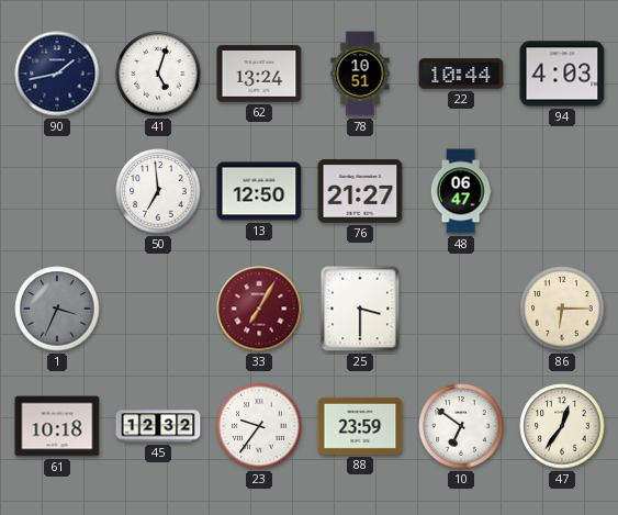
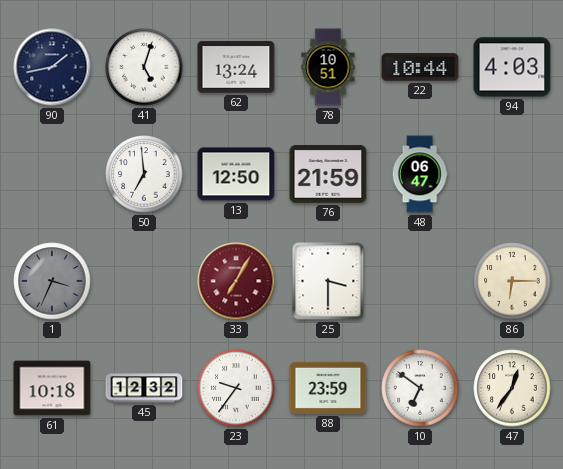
76: 21:27 -> 21:59 (328, 174)
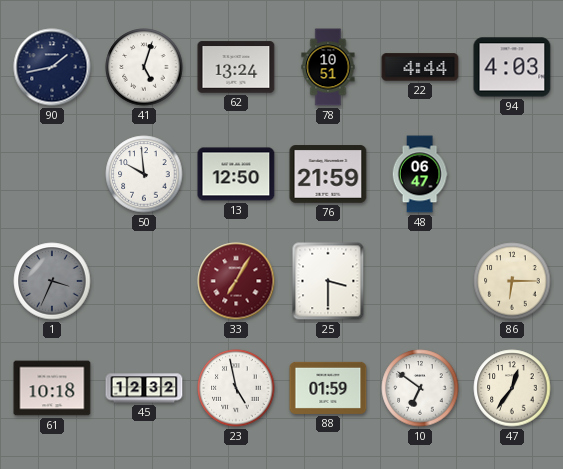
22: 10:44 -> 4:44 (420, 67)
50: 6:59 -> 9:59 (144, 174)
23: 9:36 -> 4:58 (236, 388)
88: 23:59 -> 01:59 (328, 388)
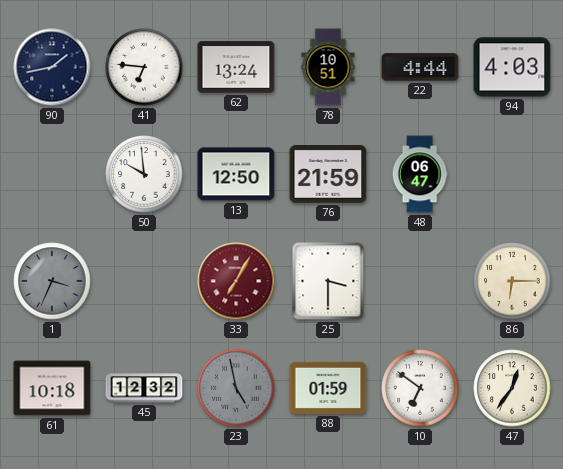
41: 5:03 -> 6:46 (144, 67)
23 dial: white -> grey (236, 388)
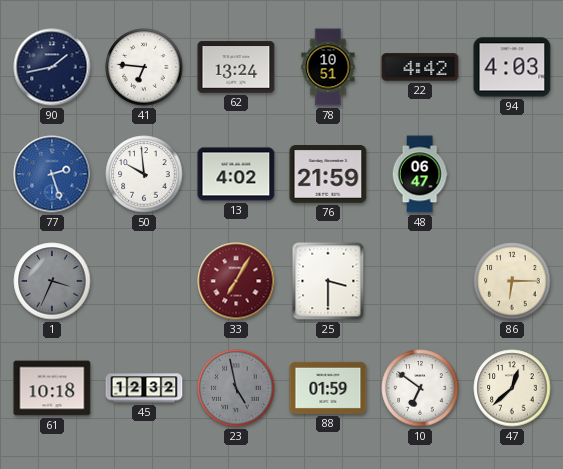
22: 4:44 -> 4:42 (420, 67)
77: none -> 2:27 (52, 174)
13: 12:50 -> 4:02 (236, 174)
47: 12:36 -> 12:38 (512, 388)
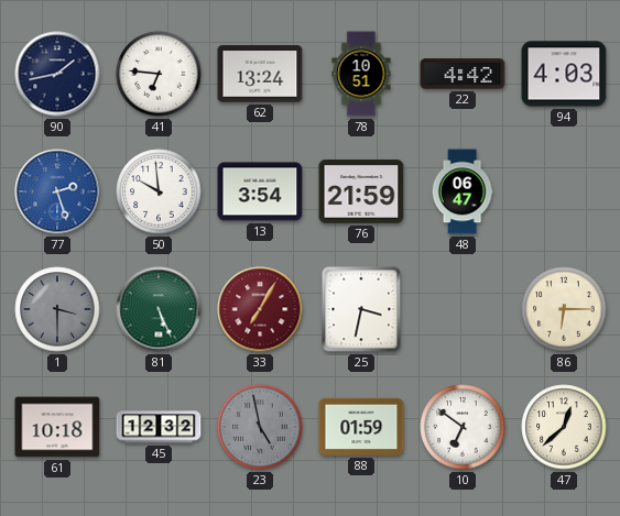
13: 4:02 -> 3:54 (260, 191)
1: 3:34 -> 3:30 (57, 309)
81: none -> 5:26 (159, 309)
25: 3:30 -> 3:32 (361, 309)
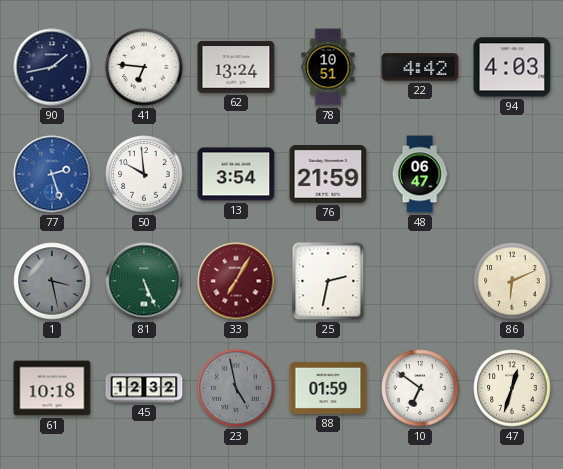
1: 3:30 -> 3:28 (52, 281)
25: 3:32 -> 2:32 (328, 281)
86: 6:15 -> 6:11 (512, 281)
47: 12:38 -> 12:33 (512, 388)
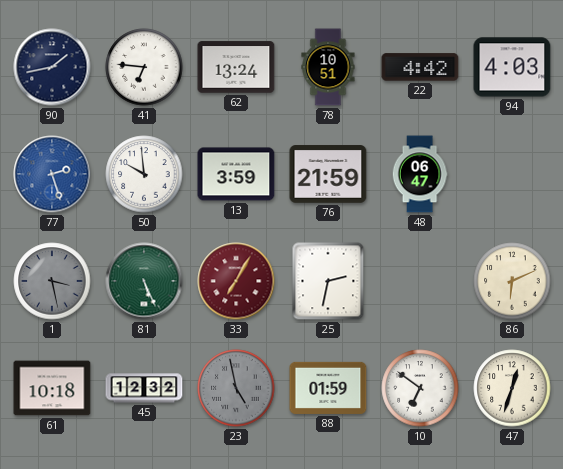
13: 3:54 -> 3:59 (236, 174)
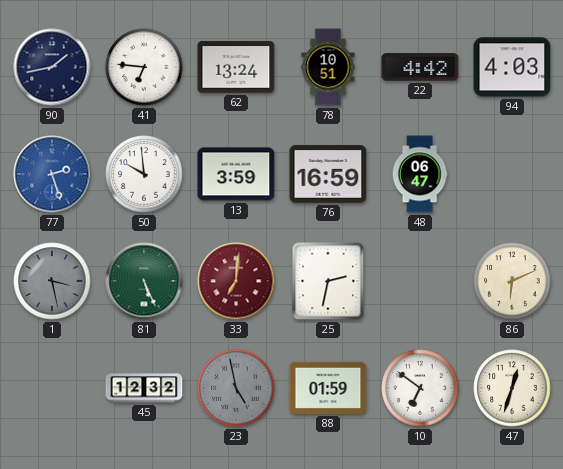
76: 21:59 -> 16:59 (328, 174)
33: 7:05 -> 7:01 (236, 281)
61: 10:18 -> none (52, 388)
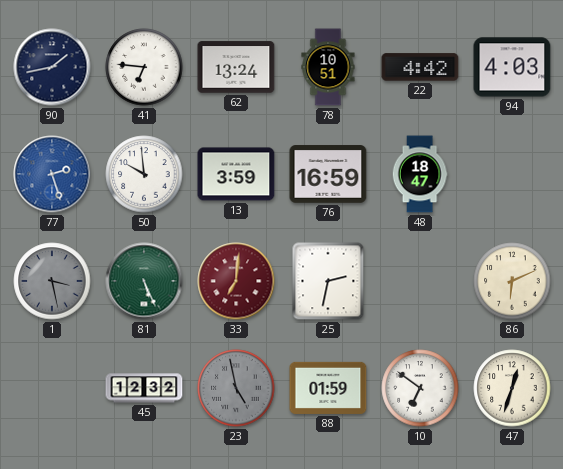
48: 06:47 -> 18:47 (420, 174)
